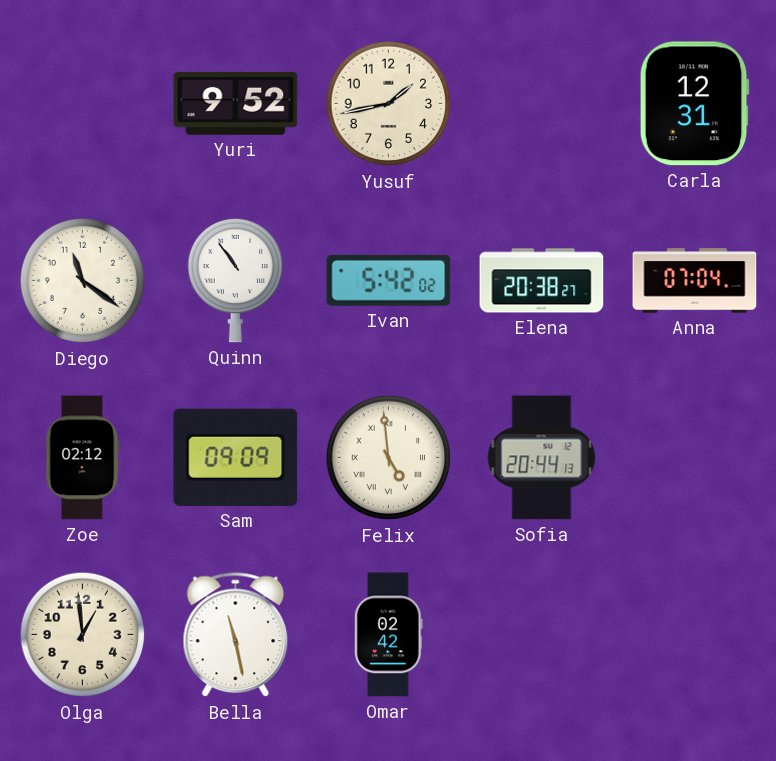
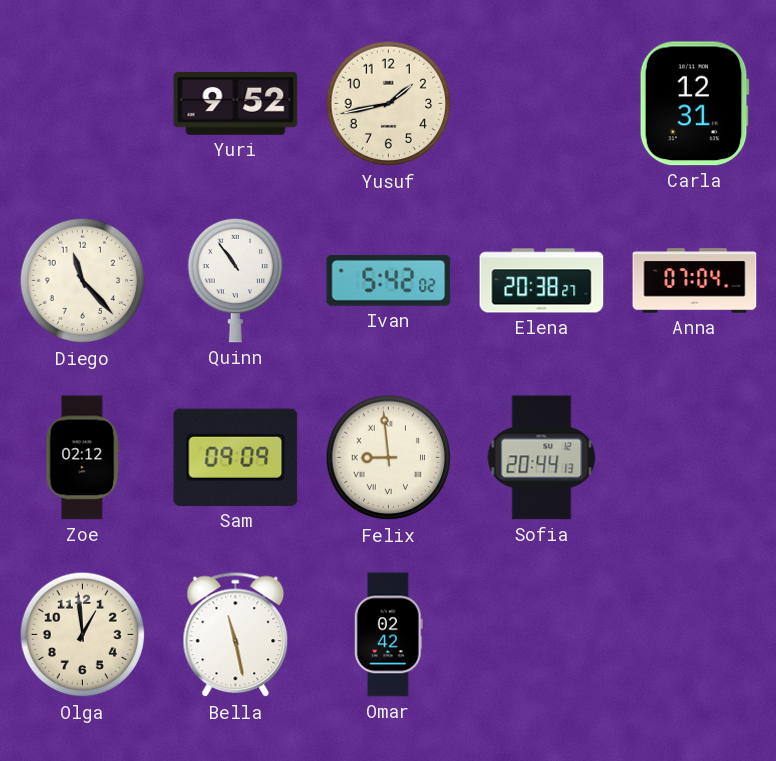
Diego: 11:21 -> 11:23 (83, 281)
Felix: 4:59 -> 8:59 (389, 458)
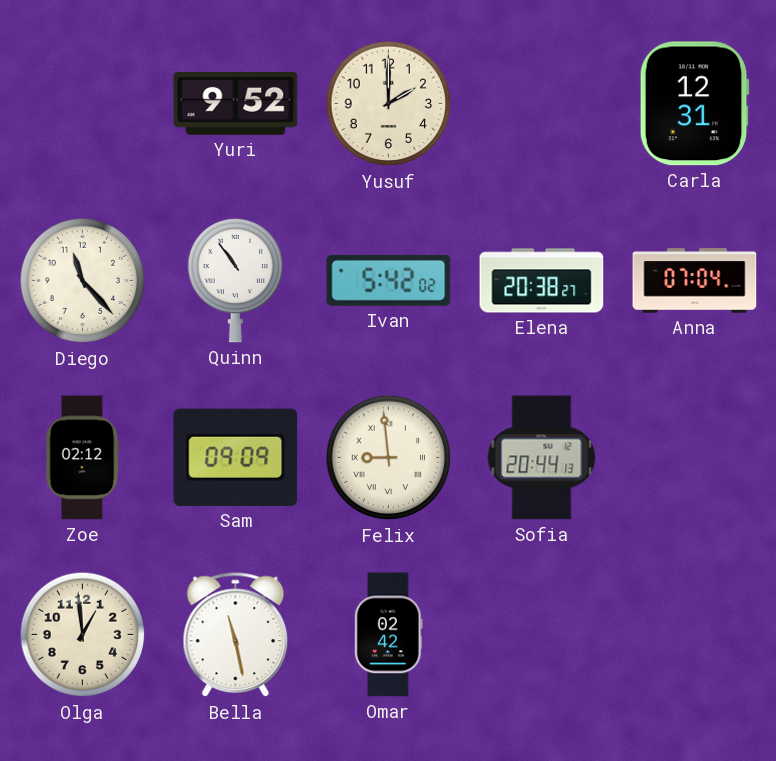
Yusuf: 1:43 -> 2:00 (389, 104)
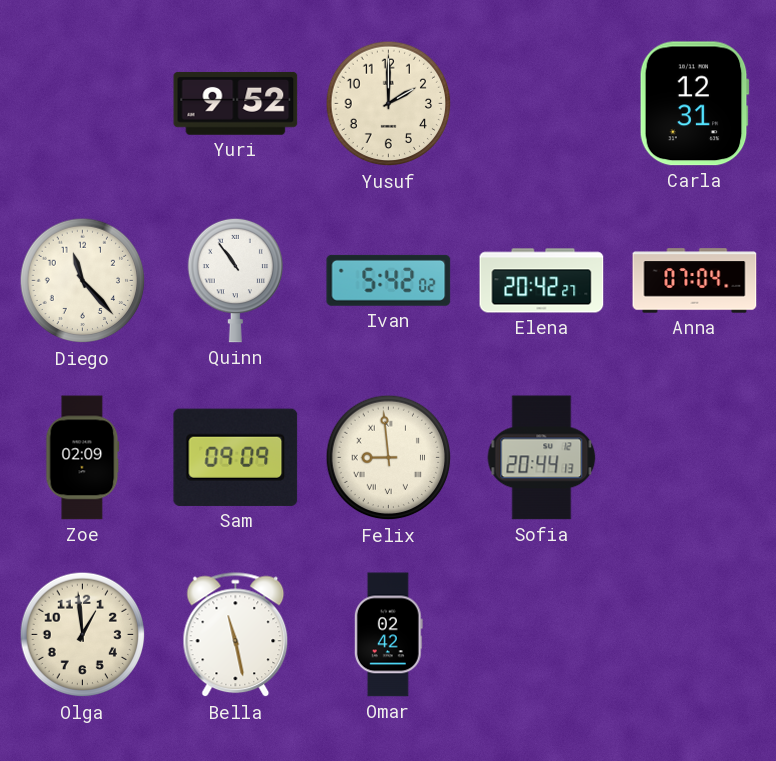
Elena: 20:38 -> 20:42 (542, 281)
Zoe: 02:12 -> 02:09 (83, 458)
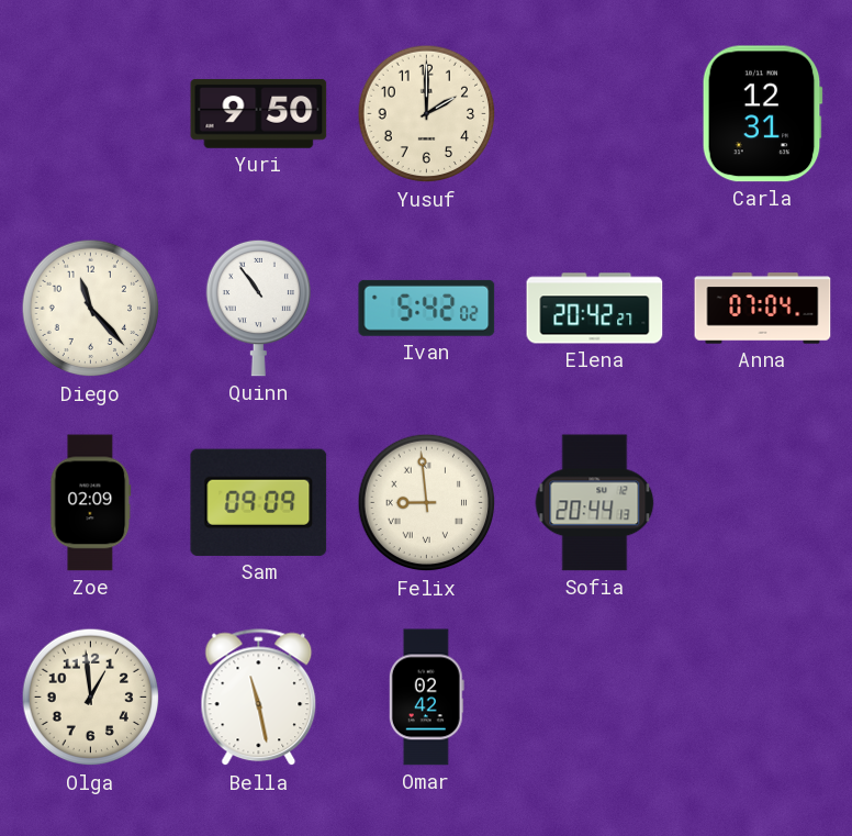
Yuri: 9:52 -> 9:50 (259, 113)
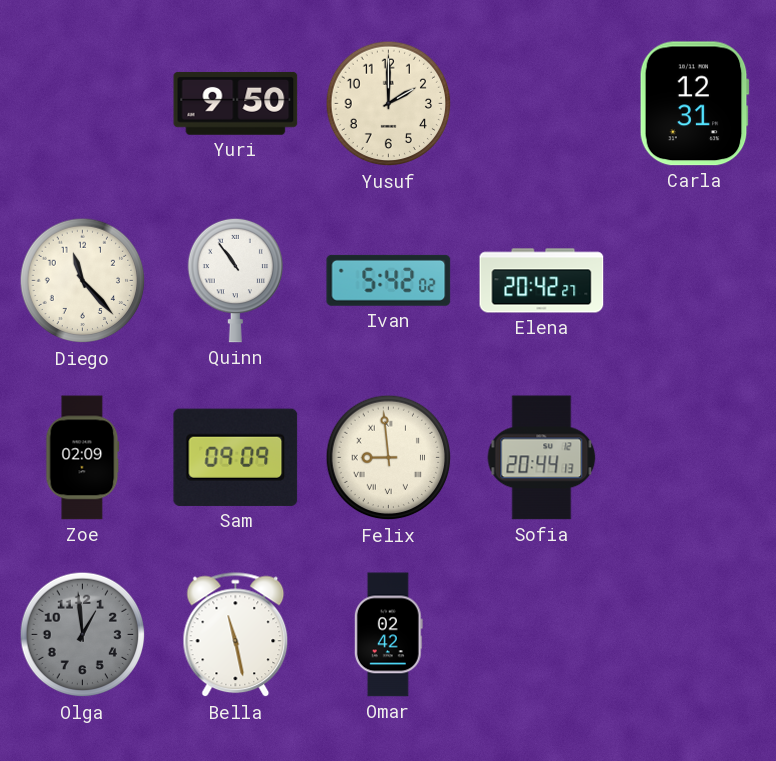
Anna: 07:04 -> none (763, 309)
Olga dial: cream -> grey (83, 635)
